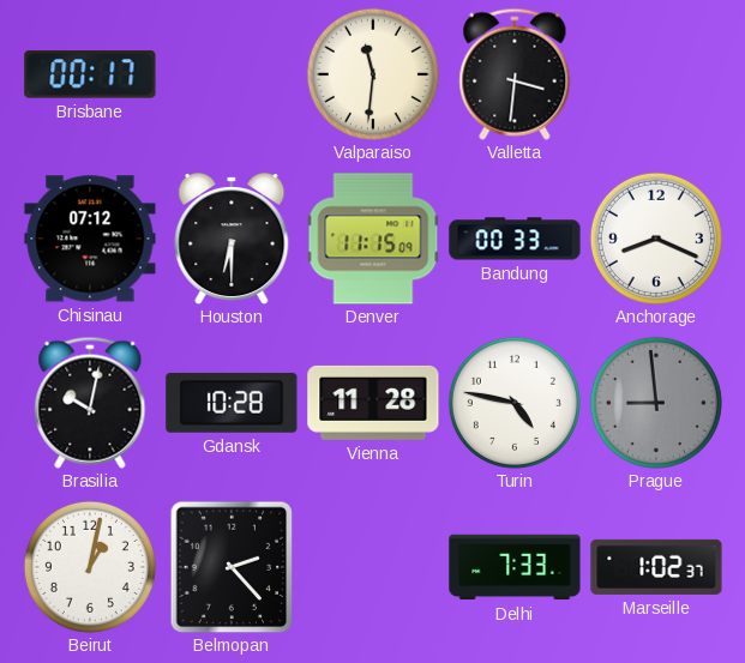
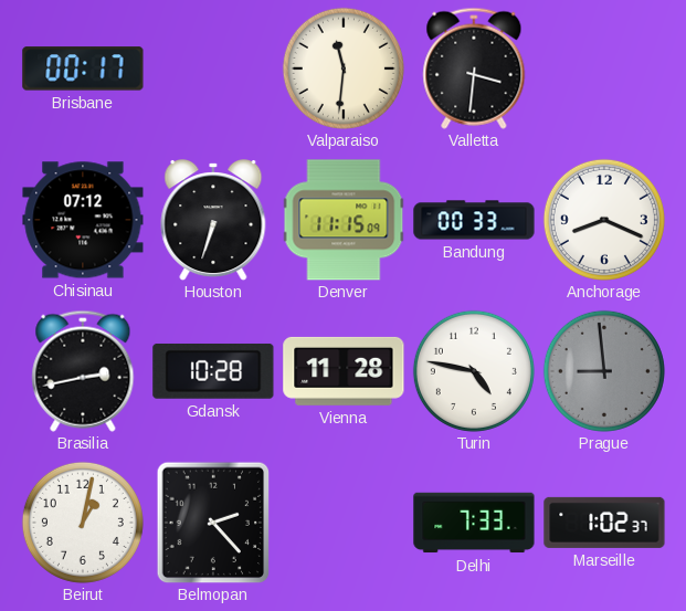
Houston: 6:30 -> 6:33 (213, 221)
Brasilia: 10:02 -> 2:43 (83, 371)
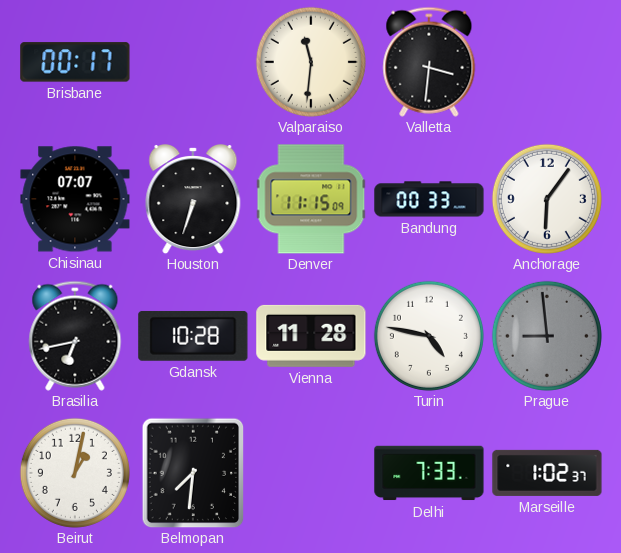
Chisinau: 07:12 -> 07:07 (75, 199)
Anchorage: 8:19 -> 6:06 (547, 199)
Brasilia: 2:43 -> 6:43 (75, 336)
Belmopan: 2:23 -> 7:31 (193, 473)
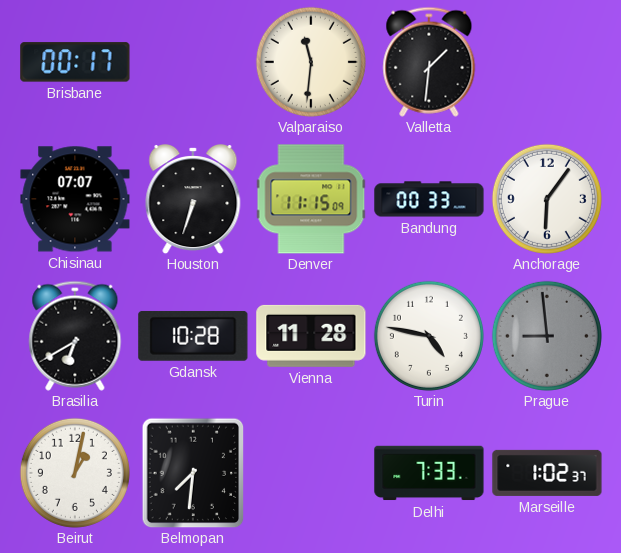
Valletta: 3:31 -> 1:31 (429, 62)
Brasilia: 6:43 -> 6:40 (75, 336)
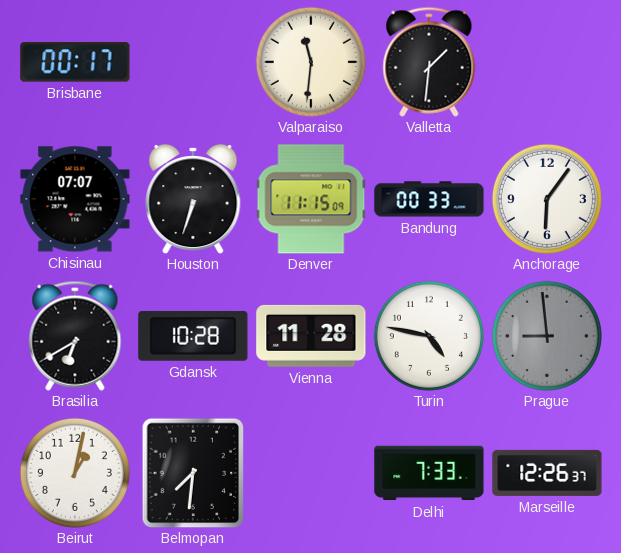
Marseille: 1:02 -> 12:26 (547, 473)
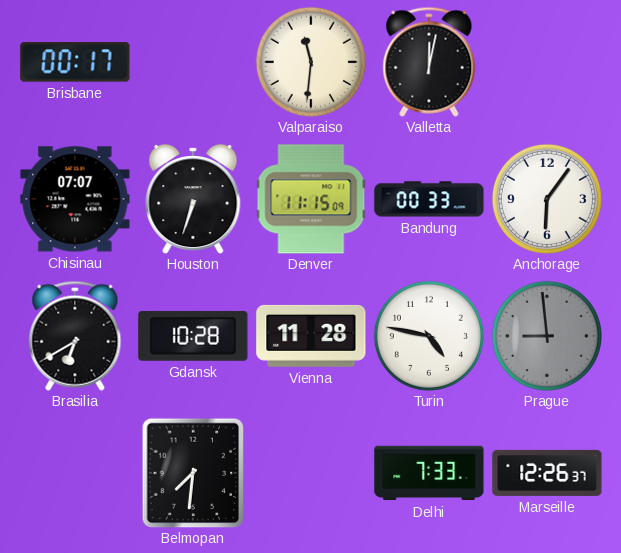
Valletta: 1:31 -> 12:02 (429, 62)
Beirut: 1:02 -> none (75, 473)
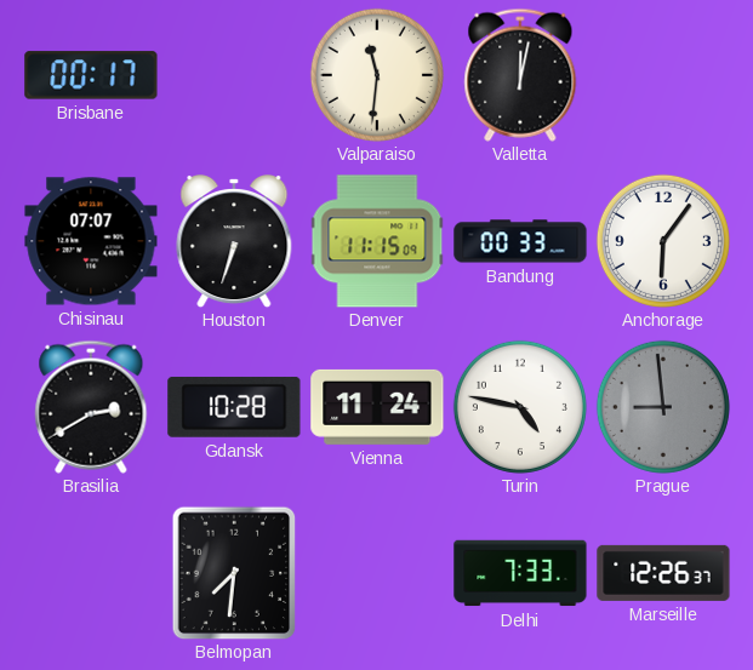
Brasilia: 6:40 -> 2:40 (91, 407)
Vienna: 11:28 -> 11:24 (377, 407)
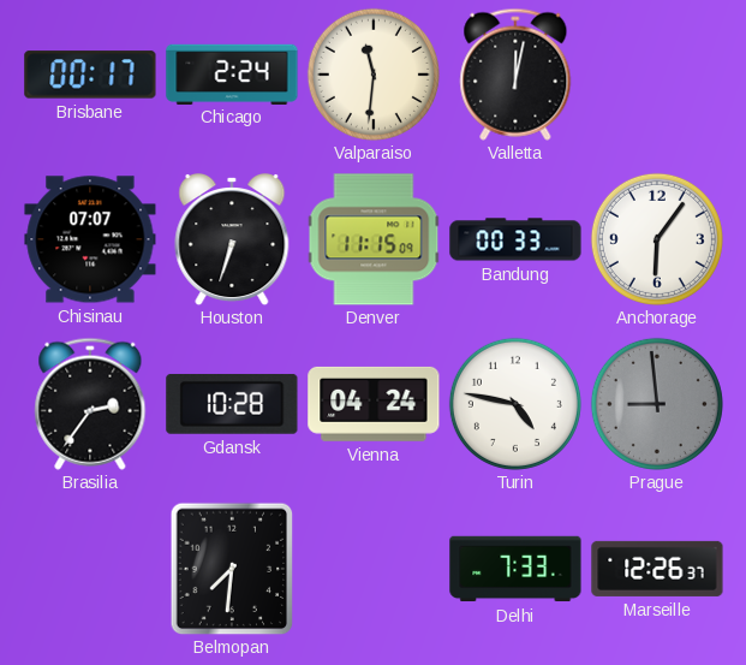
Chicago: none -> 2:24 (232, 73)
Brasilia: 2:40 -> 2:36 (90, 404)
Vienna: 11:24 -> 04:24 (374, 404)
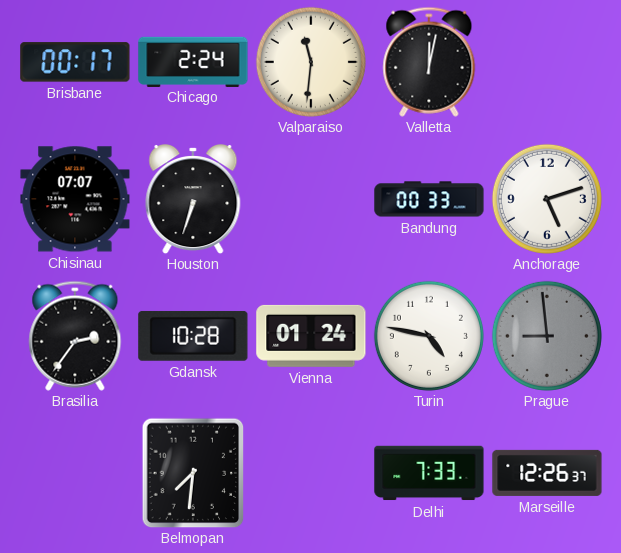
Denver: 11:15 -> none (374, 239)
Anchorage: 6:06 -> 5:12 (547, 199)
Vienna: 04:24 -> 01:24 (311, 336)
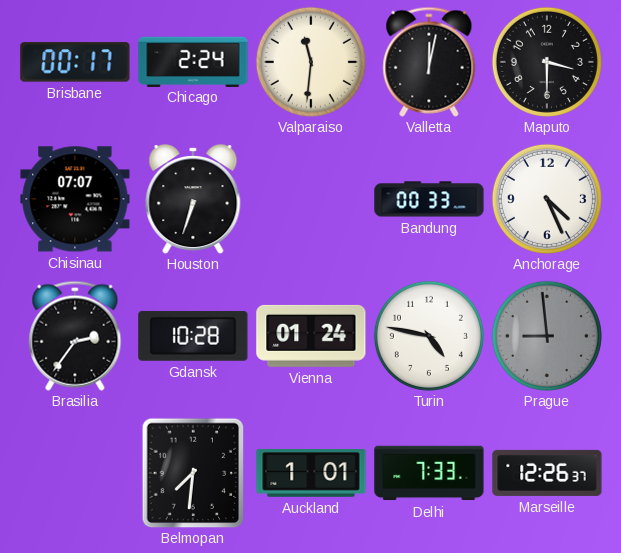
Maputo: none -> 3:30 (547, 62)
Anchorage: 5:12 -> 4:26 (547, 199)
Auckland: none -> 1:01 (311, 473)
